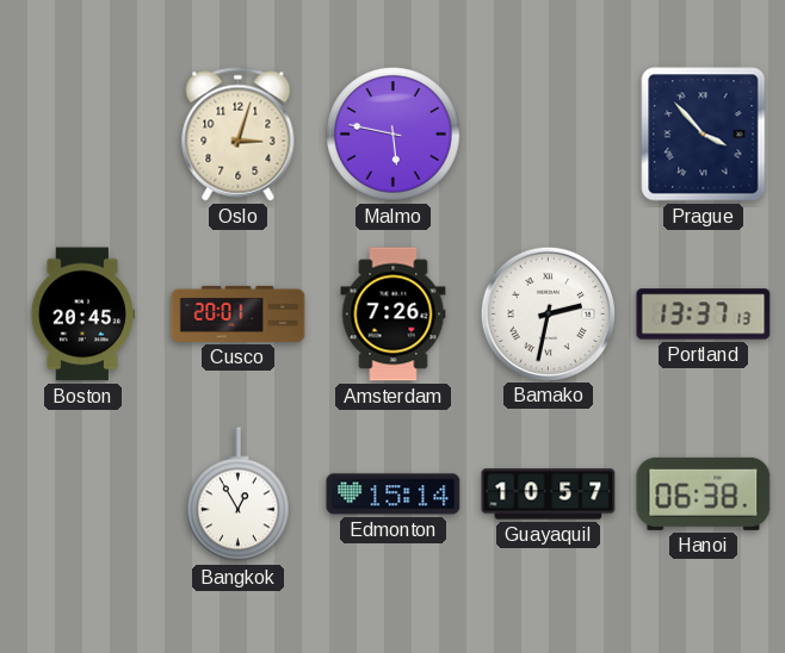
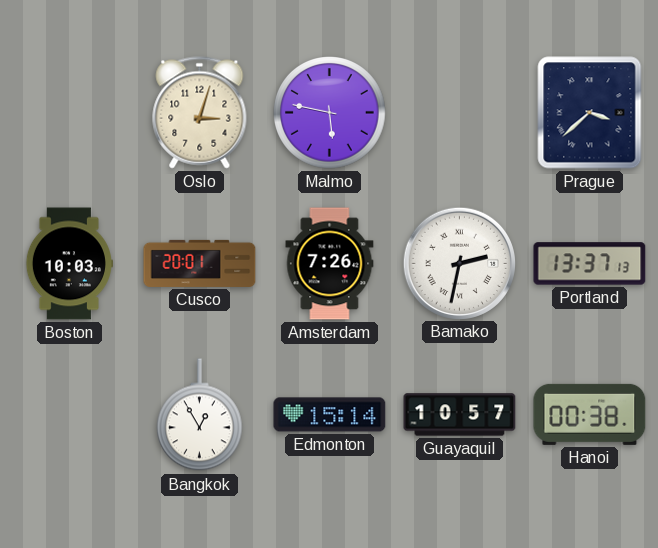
Prague: 3:53 -> 3:38 (590, 113)
Boston: 20:45 -> 10:03 (69, 264)
Hanoi: 06:38 -> 00:38 (590, 414)
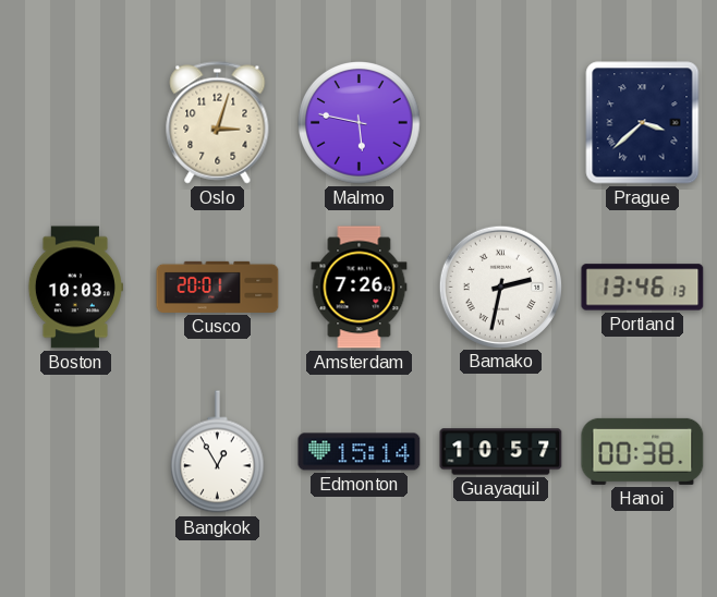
Portland: 13:37 -> 13:46 (643, 288)
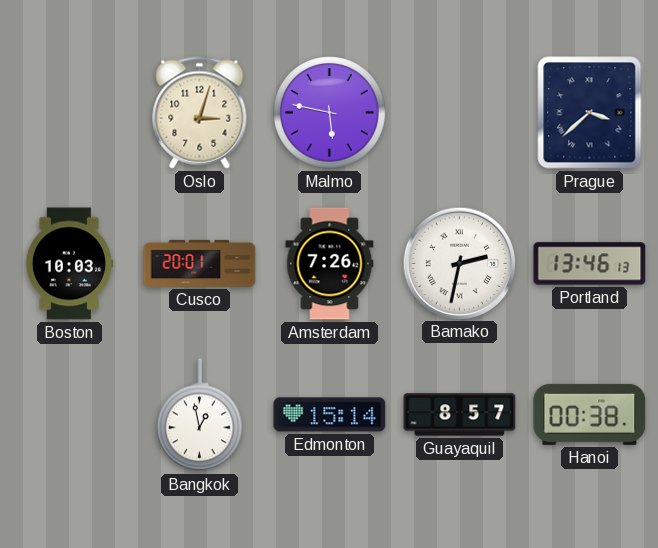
Bangkok: 12:55 -> 12:58 (200, 415)
Guayaquil: 10:57 -> 8:57 (460, 415)
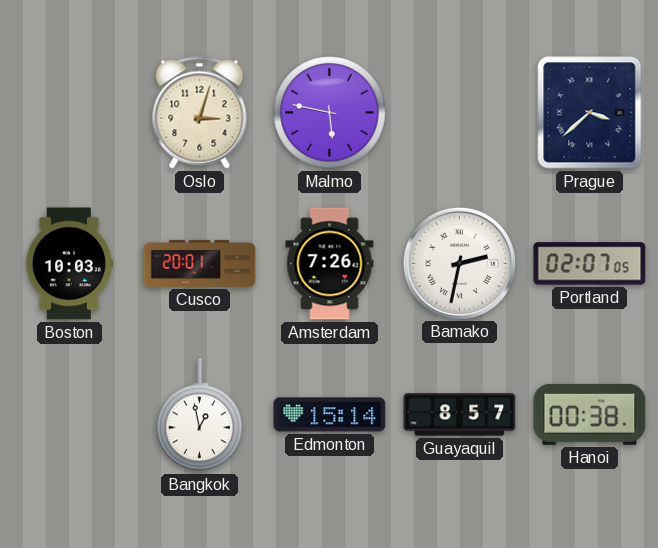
Portland: 13:46 -> 02:07 (590, 264)
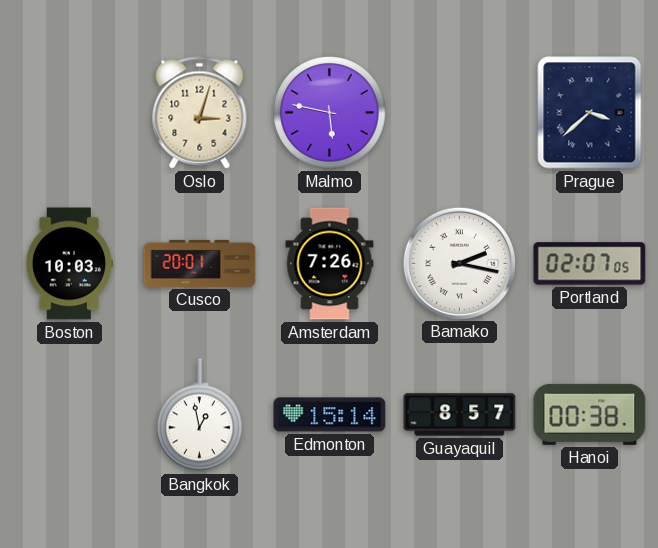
Bamako: 2:32 -> 2:17 (459, 263)
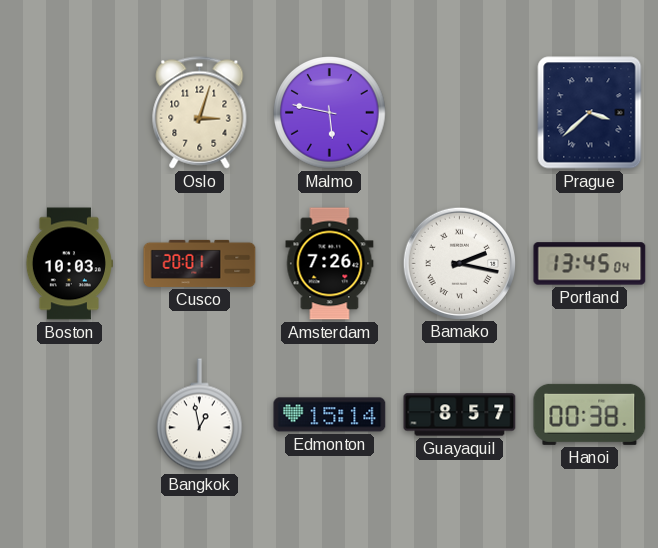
Portland: 02:07 -> 13:45 (590, 264)
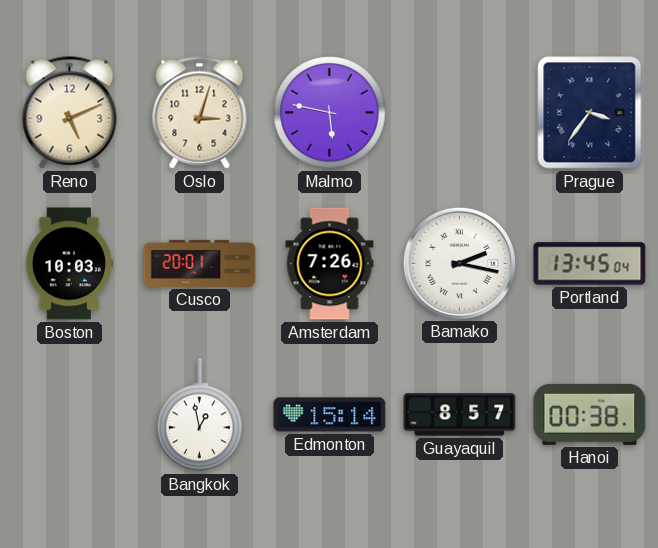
Reno: none -> 5:11 (70, 113)
Prague: 3:38 -> 3:36 (590, 113)
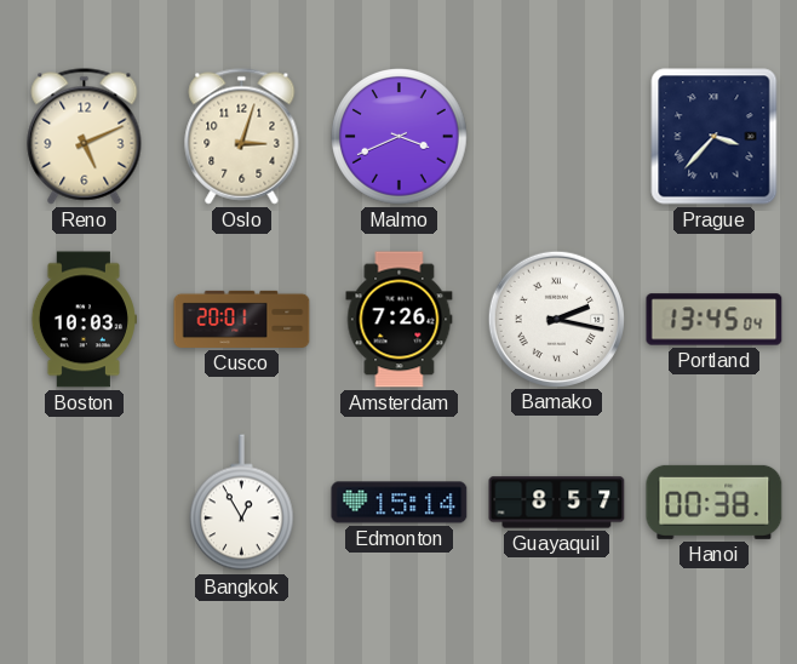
Malmo: 5:47 -> 3:41 (400, 137)
Prague: 3:36 -> 3:37 (715, 137)
Bangkok: 12:58 -> 12:55 (242, 503)
